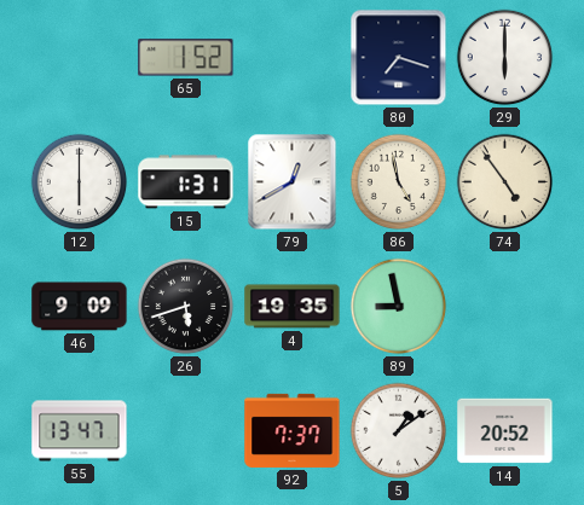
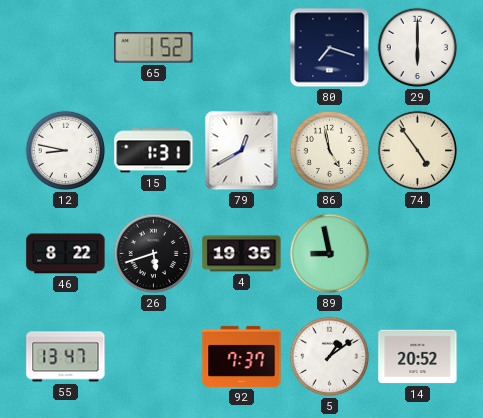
12: 6:00 -> 8:47 (66, 151)
46: 9:09 -> 8:22 (66, 254)
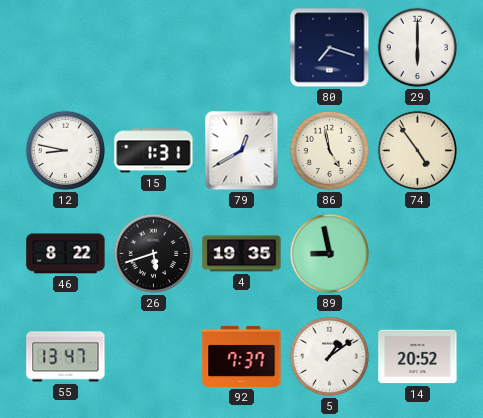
65: 1:52 -> none (154, 48)
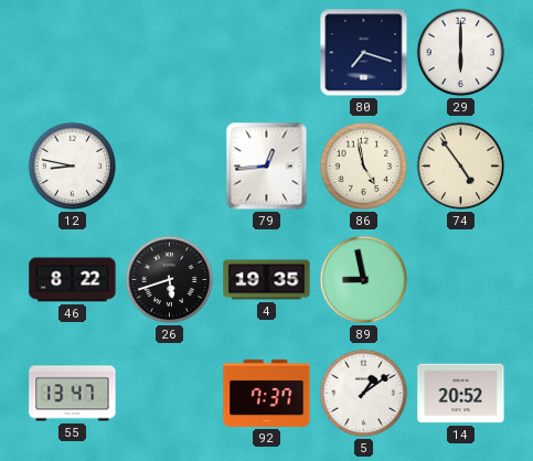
15: 1:31 -> none (154, 151)
79: 12:40 -> 12:44 (267, 167)
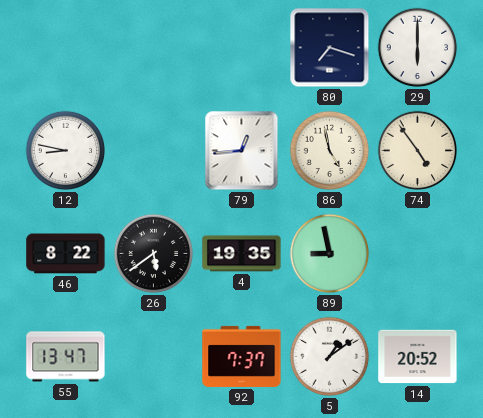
26: 5:42 -> 5:39 (154, 254)
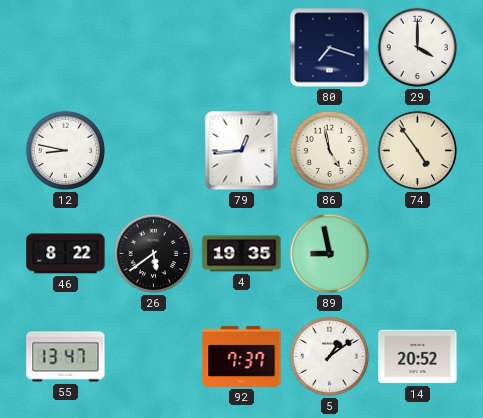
29: 6:00 -> 4:00 (418, 48)
